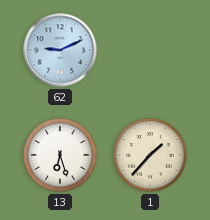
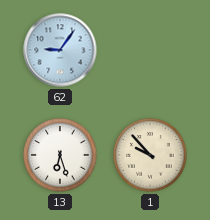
62: 9:11 -> 9:06 (60, 50)
1: 1:37 -> 9:53 (150, 155)
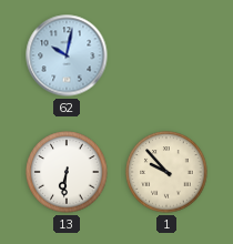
62: 9:06 -> 10:02 (67, 55)
13: 6:27 -> 6:31 (67, 172)
